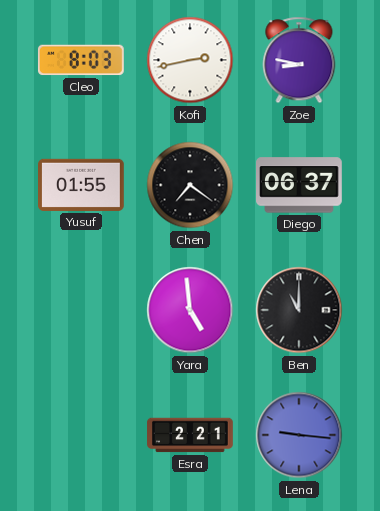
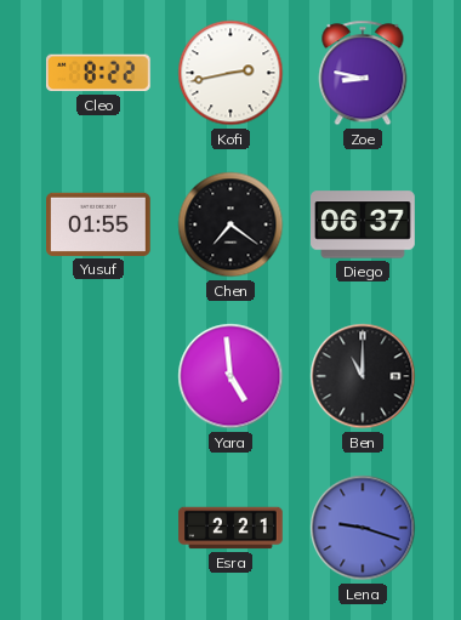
Cleo: 8:03 -> 8:22 (98, 73)
Lena: 9:16 -> 9:18 (363, 528)
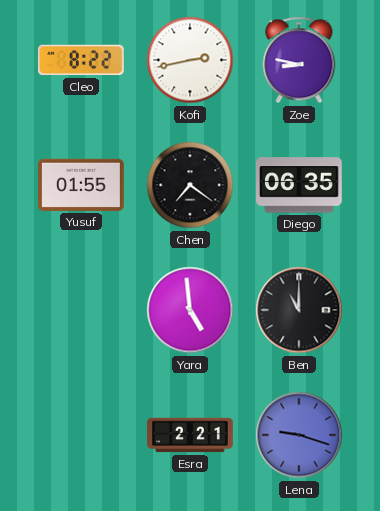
Diego: 06:37 -> 06:35 (300, 185)
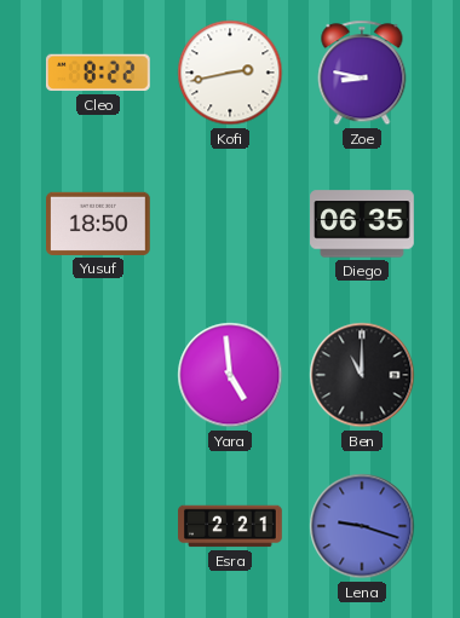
Yusuf: 01:55 -> 18:50 (99, 224)
Chen: 7:21 -> none (190, 185)
